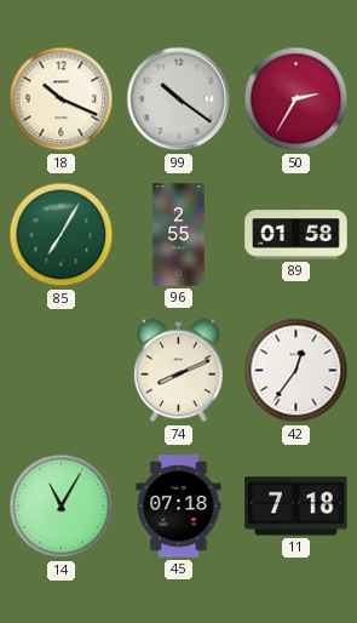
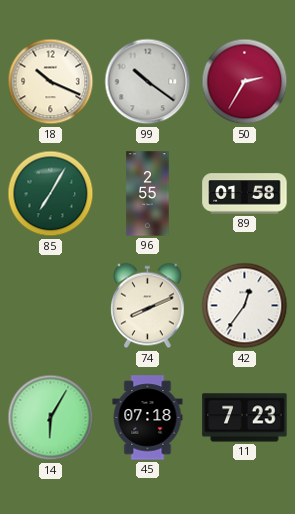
14: 11:05 -> 6:05 (51, 418)
11: 7:18 -> 7:23 (245, 418)
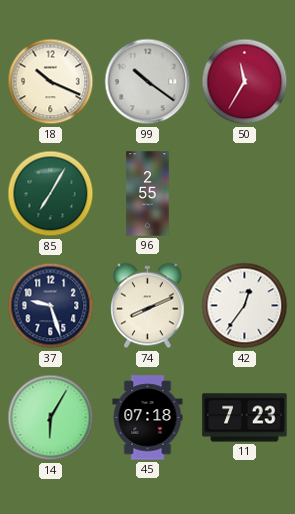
50: 2:35 -> 11:35 (245, 82)
89: 01:58 -> none (245, 194)
37: none -> 9:27 (51, 306)
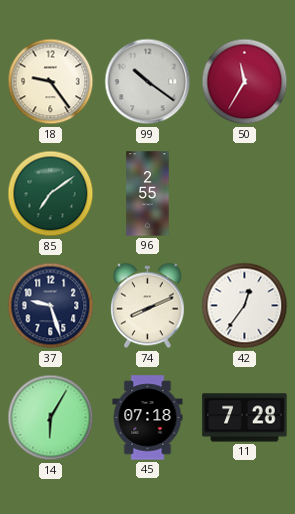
18: 10:19 -> 9:24 (51, 82)
85: 7:05 -> 7:09 (51, 194)
11: 7:23 -> 7:28 (245, 418)
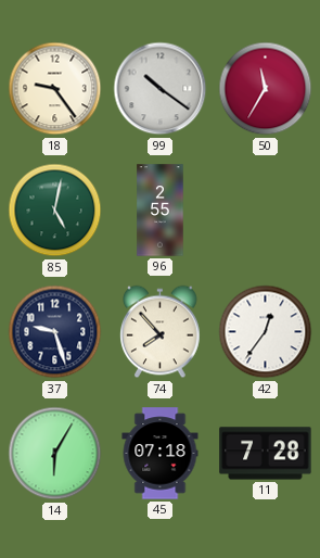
85: 7:09 -> 5:02 (55, 211)
74: 8:11 -> 7:53 (161, 332)
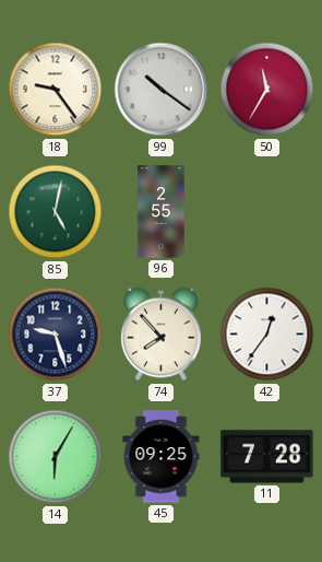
45: 07:18 -> 09:25 (162, 457)
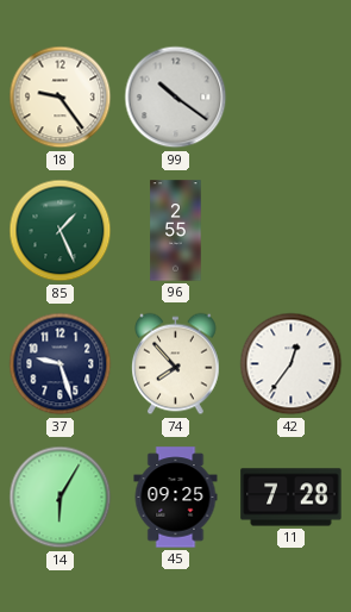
50: 11:35 -> none (267, 90)
85: 5:02 -> 1:26 (61, 231)
